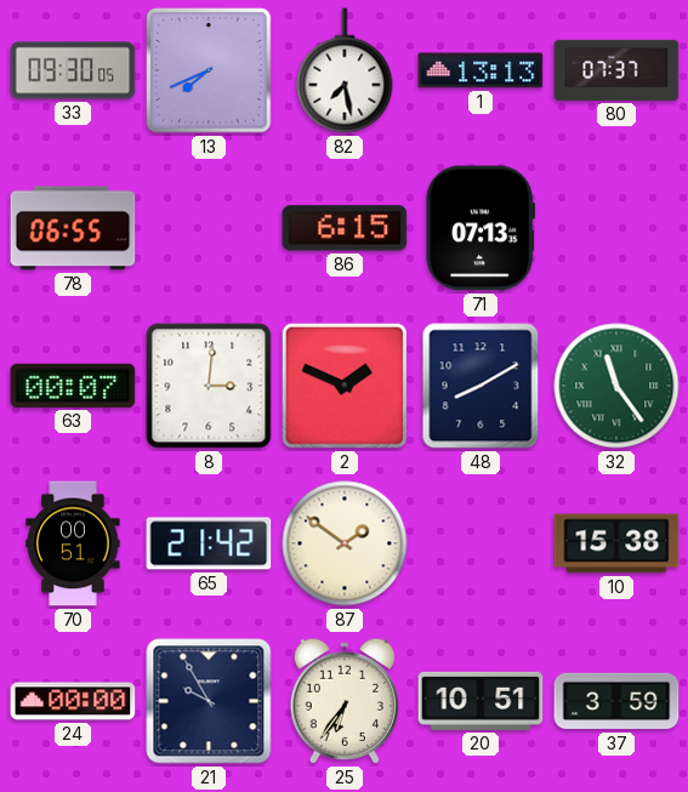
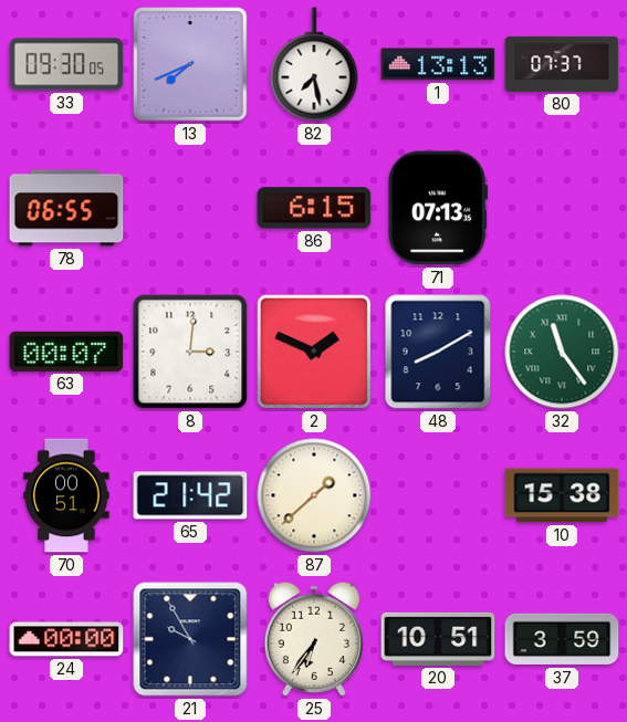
87: 1:51 -> 1:38 (314, 495)
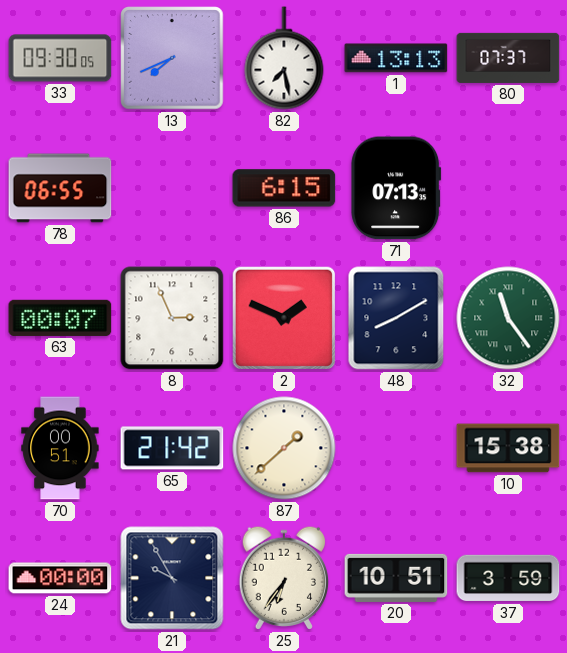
8: 3:01 -> 2:56 (172, 318)
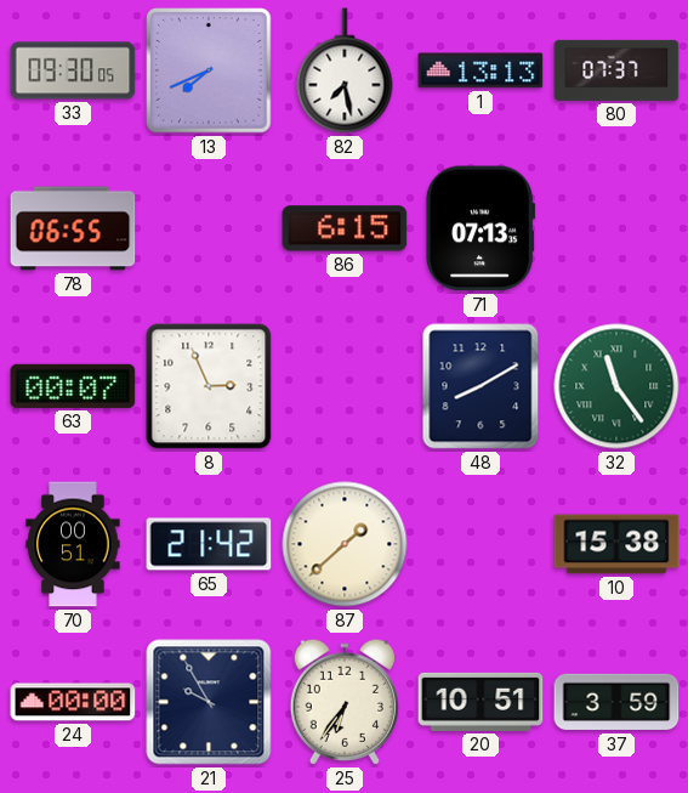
2: 1:49 -> none (284, 318)
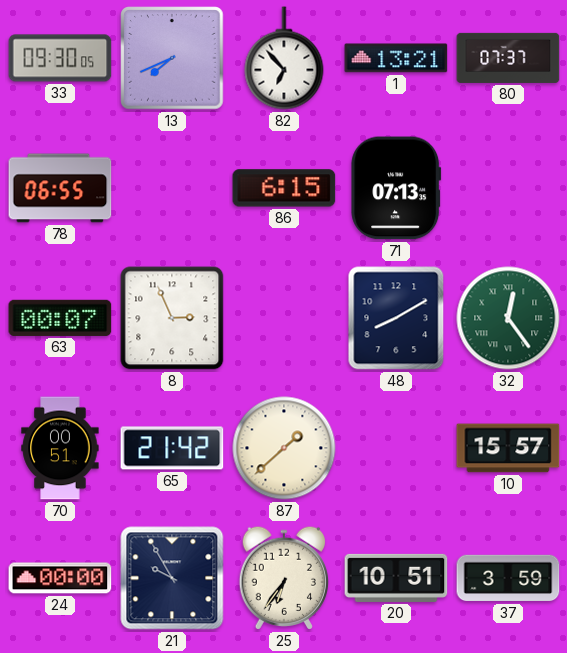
82: 7:28 -> 6:53 (284, 58)
1: 13:13 -> 13:21 (396, 58)
32: 11:24 -> 12:24 (508, 318)
10: 15:38 -> 15:57 (508, 448)
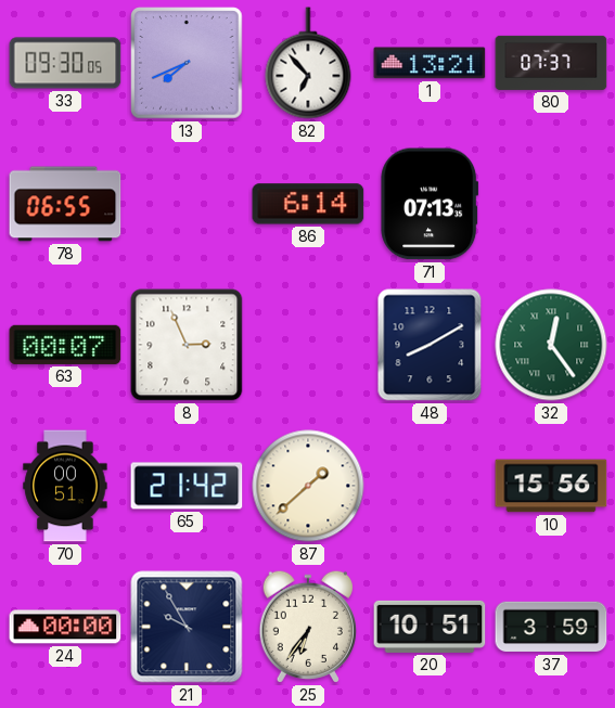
86: 6:15 -> 6:14 (308, 204)
10: 15:57 -> 15:56 (551, 486)
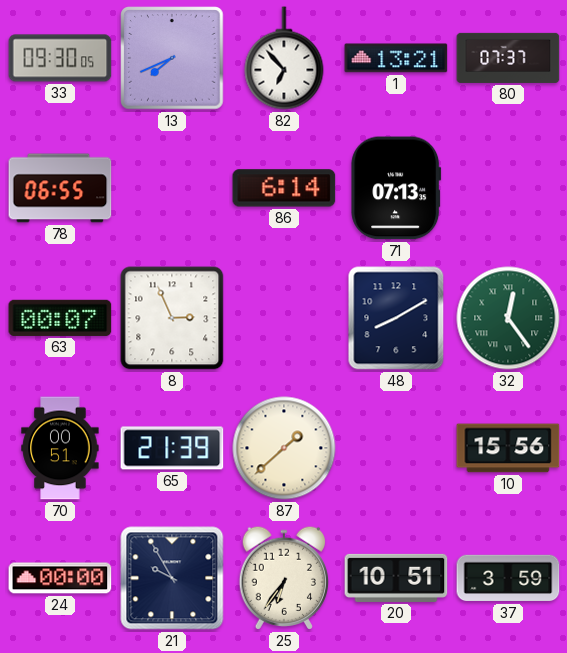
65: 21:42 -> 21:39 (172, 448)
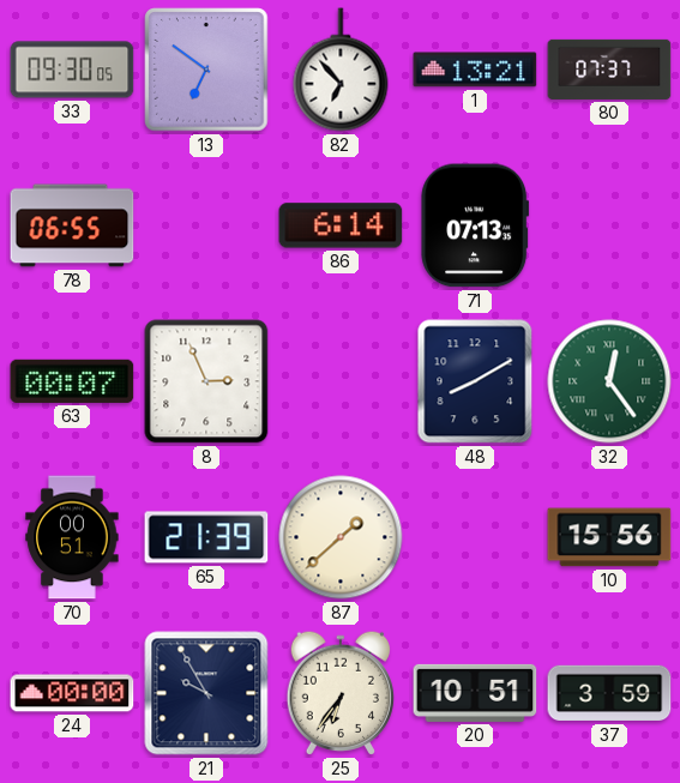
13: 7:41 -> 6:51 (206, 70)
